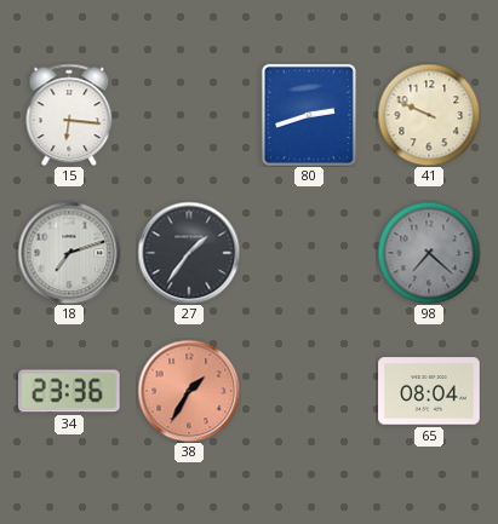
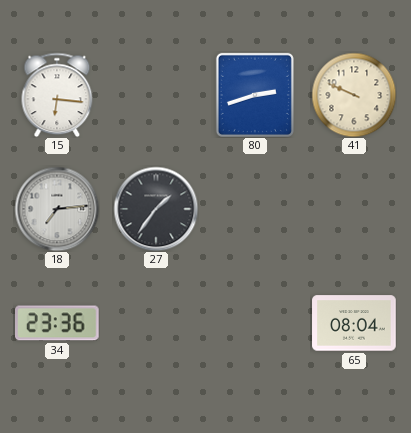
18: 7:12 -> 7:14 (57, 209)
98: 7:22 -> none (429, 253)
38: 1:35 -> none (189, 391)
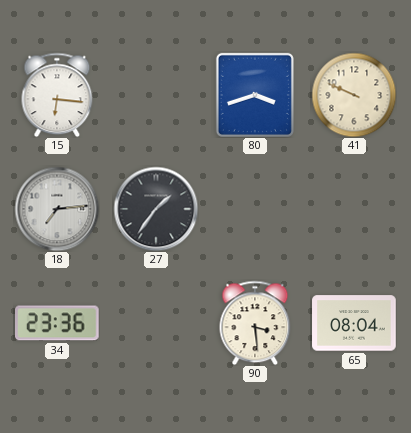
80: 2:42 -> 3:42 (255, 95)
90: none -> 3:29 (255, 323)
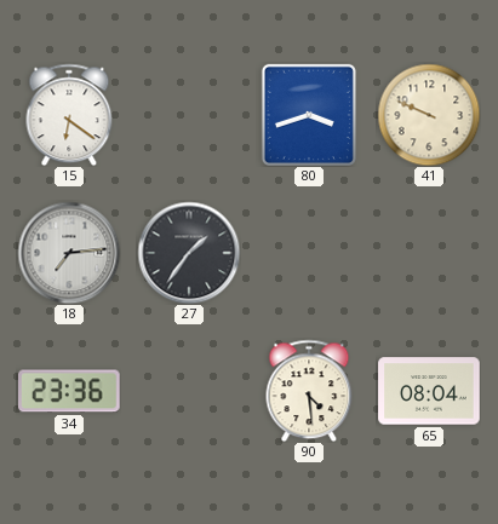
15: 6:16 -> 6:21 (69, 115)
90: 3:29 -> 4:29 (309, 391)
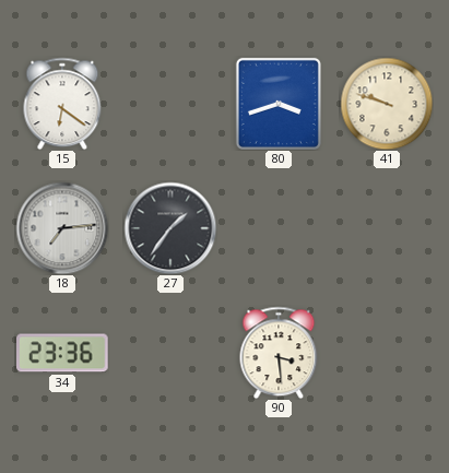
41: 9:49 -> 9:48 (387, 104)
90: 4:29 -> 3:29 (279, 353)
65: 08:04 -> none (429, 391)
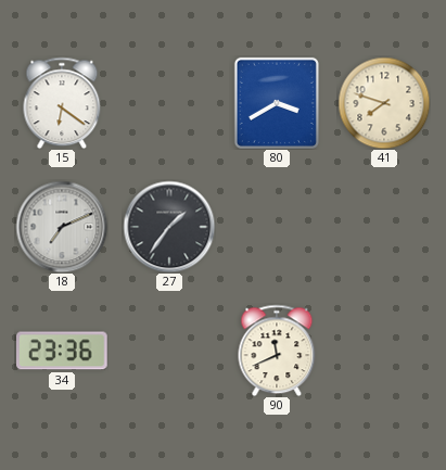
80: 3:42 -> 3:40 (277, 103)
41: 9:48 -> 7:48 (384, 103)
18: 7:14 -> 7:11 (62, 227)
90: 3:29 -> 11:41 (277, 351)
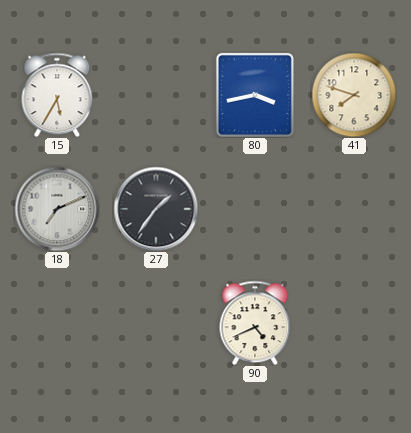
15: 6:21 -> 5:35 (57, 95)
80: 3:40 -> 3:43 (255, 95)
34: 23:36 -> none (63, 351)
90: 11:41 -> 4:41 (255, 323)
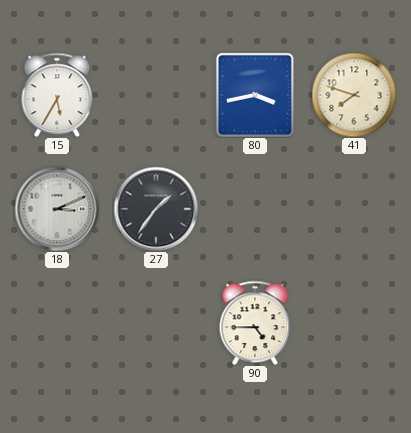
18: 7:11 -> 3:11 (57, 209)
90: 4:41 -> 4:45 (255, 323)
